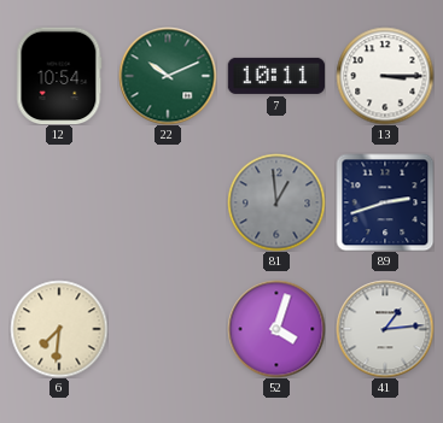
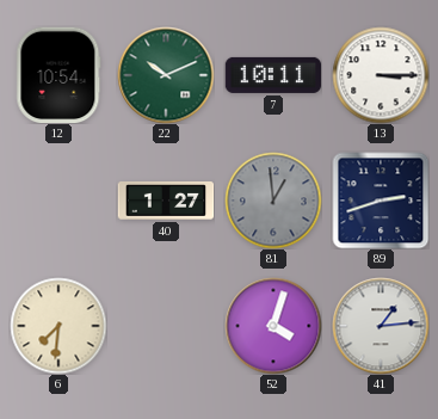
40: none -> 1:27 (166, 202)
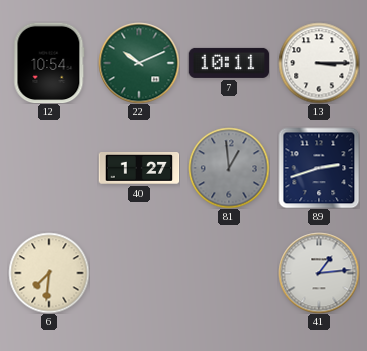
52: 4:03 -> none (273, 326)
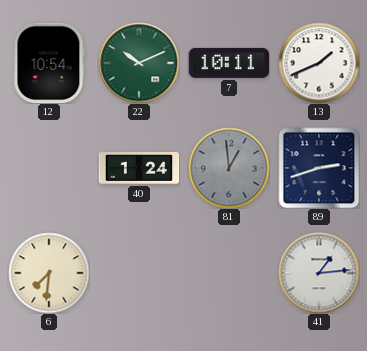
13: 3:15 -> 1:41 (319, 63)
40: 1:27 -> 1:24 (139, 169)
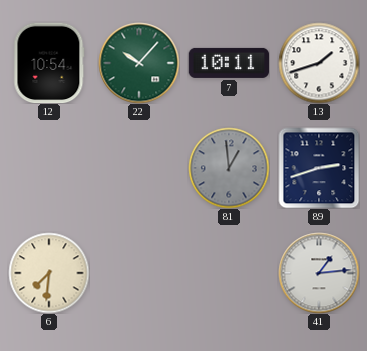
22: 10:11 -> 10:07 (139, 63)
13: 1:41 -> 1:42 (319, 63)
40: 1:24 -> none (139, 169)
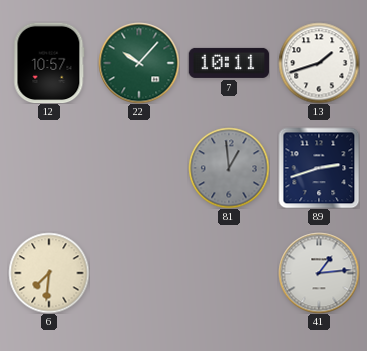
12: 10:54 -> 10:57 (49, 63)
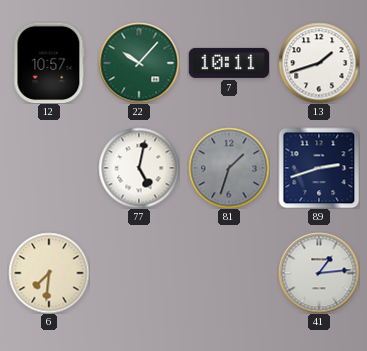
77: none -> 5:02 (139, 168)
81: 12:59 -> 1:33 (229, 168)
